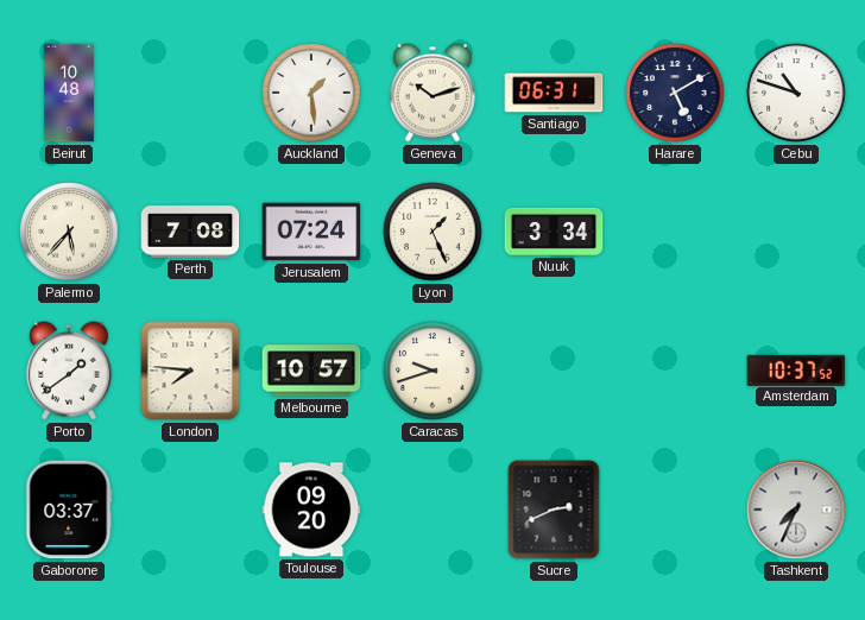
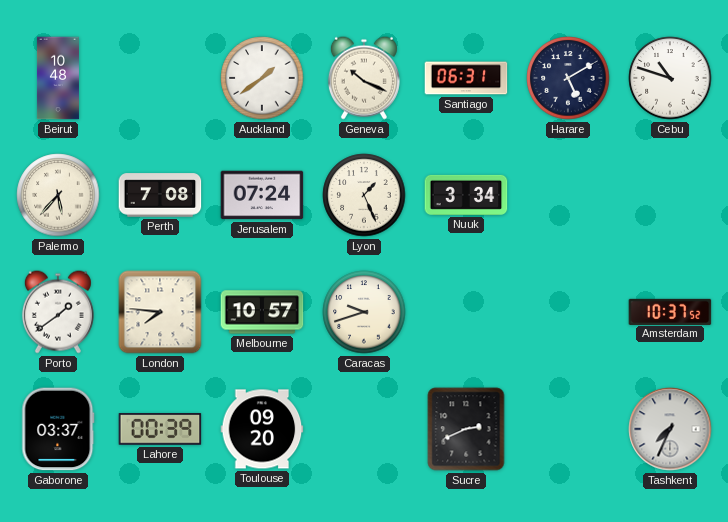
Auckland: 1:29 -> 1:39 (262, 78)
Geneva: 10:12 -> 10:19 (364, 78)
Lahore: none -> 00:39 (160, 429)
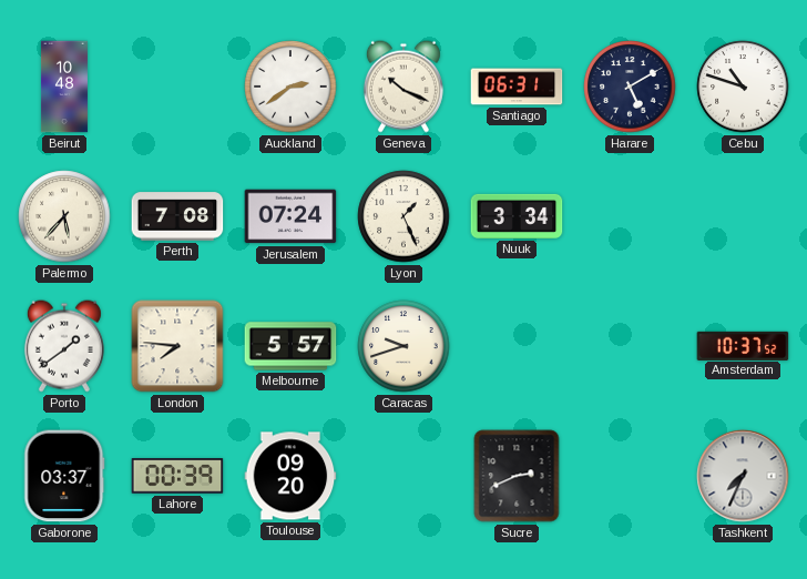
Auckland: 1:39 -> 2:39 (290, 87)
Melbourne: 10:57 -> 5:57 (290, 346)
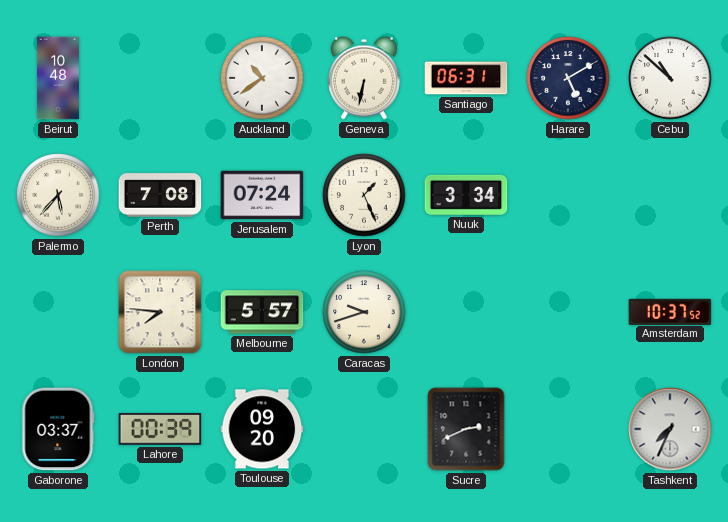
Auckland: 2:39 -> 10:39 (262, 78)
Geneva: 10:19 -> 6:32 (364, 78)
Cebu: 10:48 -> 10:52 (670, 78)
Porto: 1:39 -> none (64, 346)
